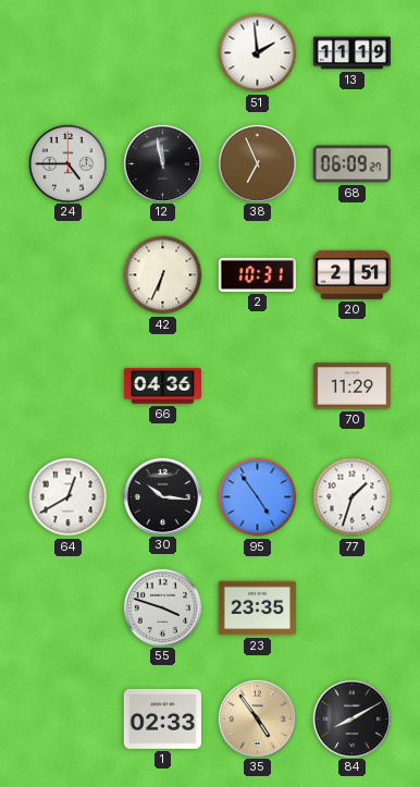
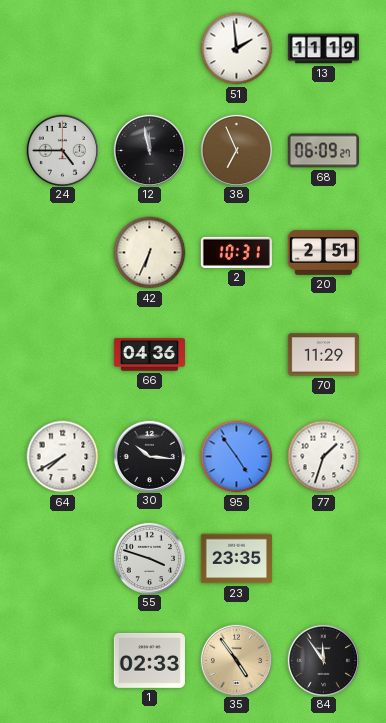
64: 12:40 -> 7:40 (63, 457)
84: 8:10 -> 11:54 (323, 660)
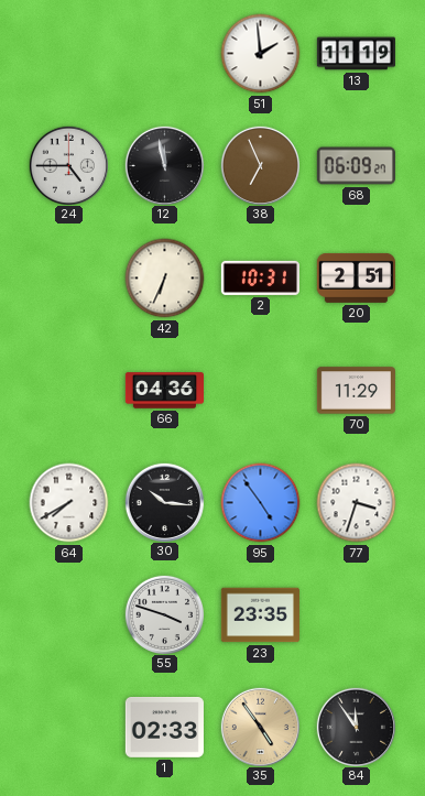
77: 1:33 -> 3:33 (357, 503)
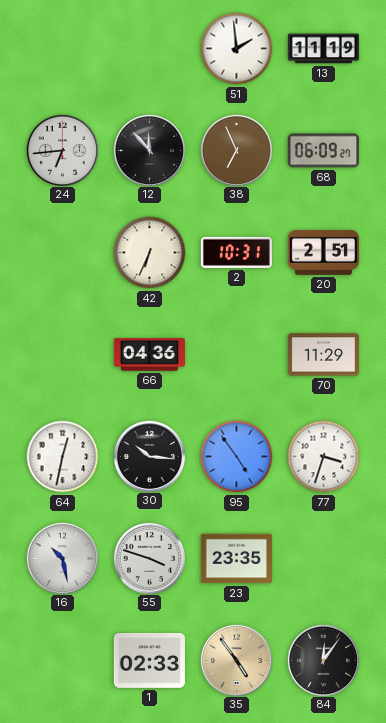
24: 4:45 -> 6:44 (62, 150)
12: 11:58 -> 11:53 (149, 150)
64: 7:40 -> 12:32 (63, 457)
16: none -> 10:28 (62, 558)
84: 11:54 -> 12:06 (323, 660)
